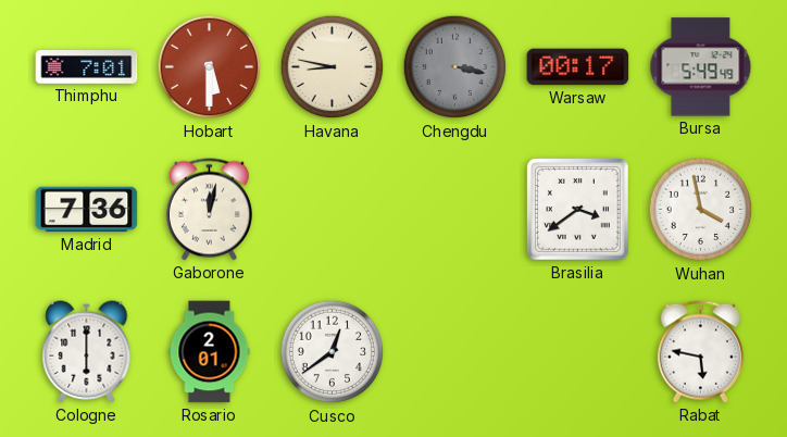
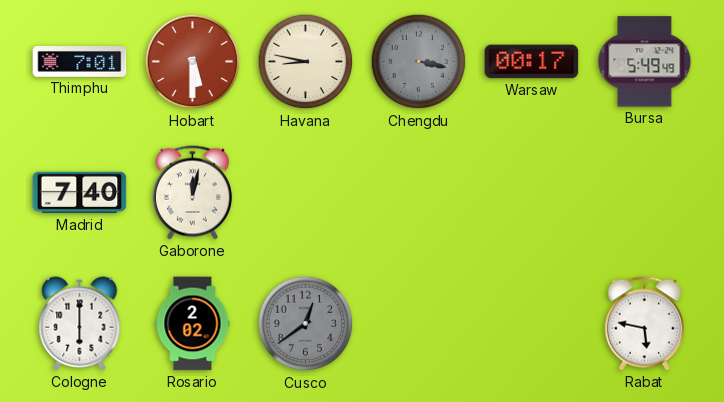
Madrid: 7:36 -> 7:40 (80, 193)
Brasilia: 3:39 -> none (578, 210)
Wuhan: 3:58 -> none (701, 210)
Rosario: 2:01 -> 2:02 (193, 324)
Cusco dial: white -> grey (306, 324)
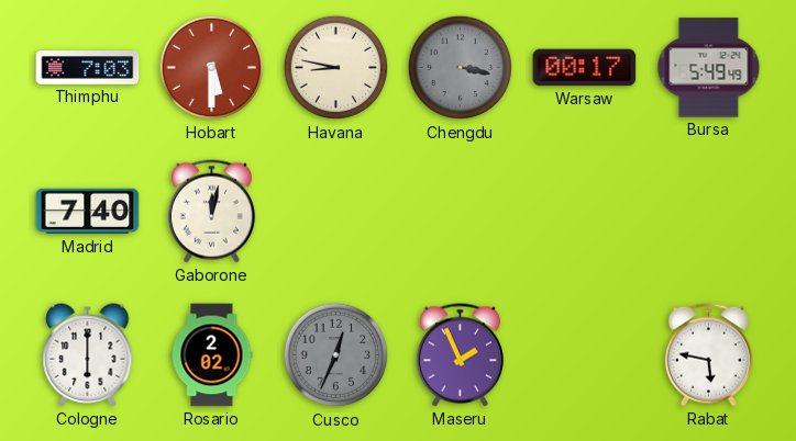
Thimphu: 7:01 -> 7:03 (88, 68)
Cusco: 12:39 -> 12:34 (336, 355)
Maseru: none -> 1:56 (460, 355)
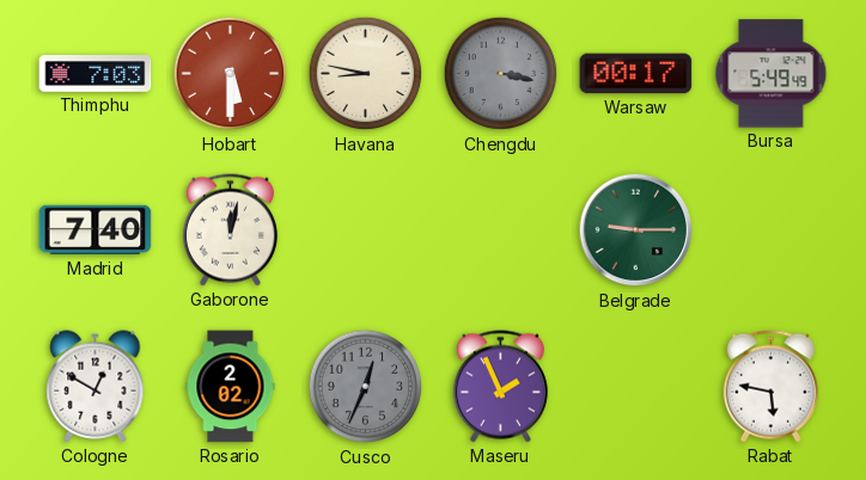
Belgrade: none -> 9:15 (636, 230)
Cologne: 6:00 -> 12:50 (96, 387)
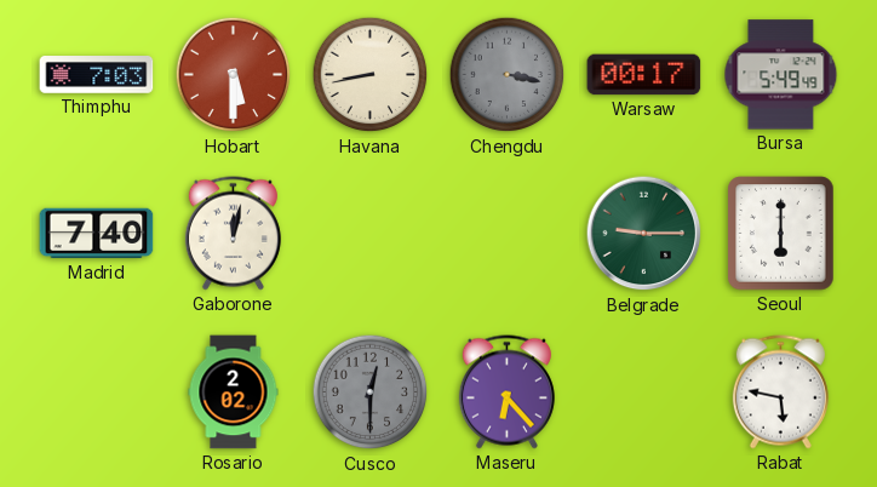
Havana: 8:47 -> 8:43 (371, 75)
Seoul: none -> 6:00 (781, 234)
Cologne: 12:50 -> none (96, 387)
Cusco: 12:34 -> 12:30 (371, 393)
Maseru: 1:56 -> 6:23 (506, 393)
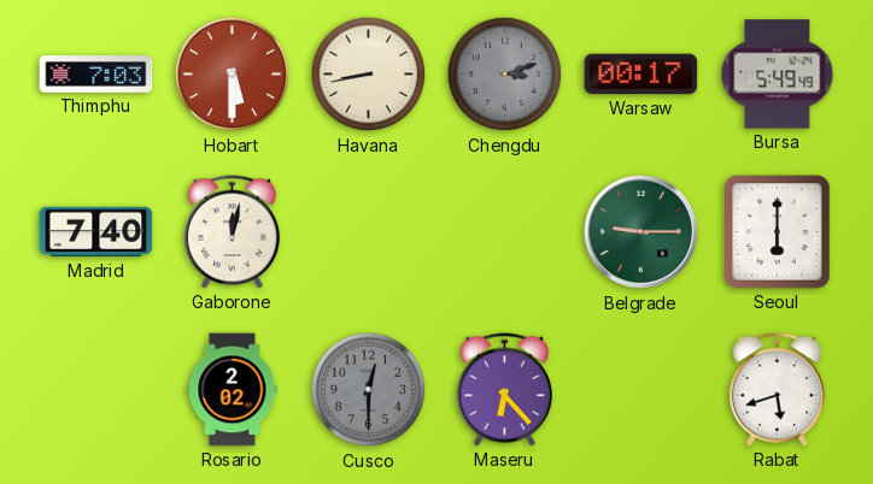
Chengdu: 3:17 -> 3:12 (505, 75)
Rabat: 5:47 -> 5:42 (777, 390)
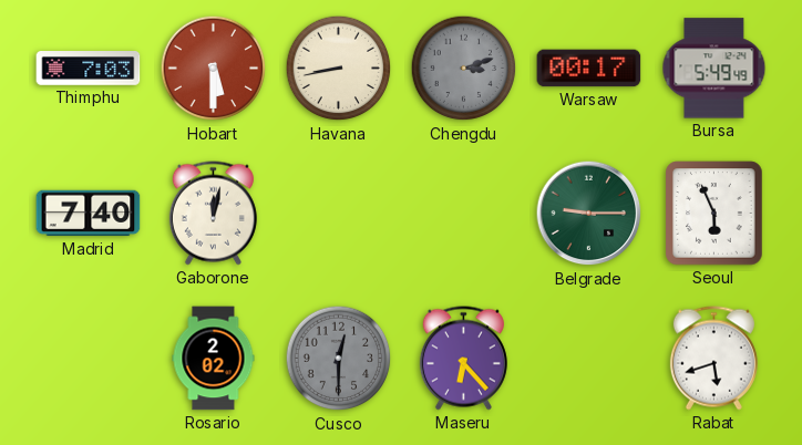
Seoul: 6:00 -> 5:56 (714, 214)
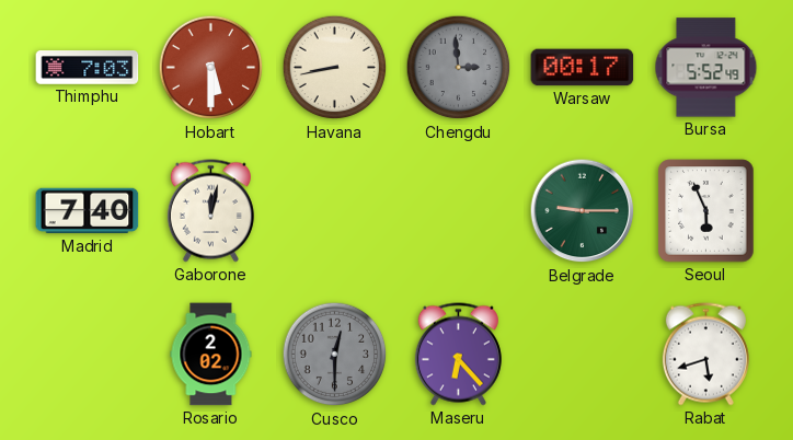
Chengdu: 3:12 -> 2:59 (459, 68)
Bursa: 5:49 -> 5:52 (706, 68)
